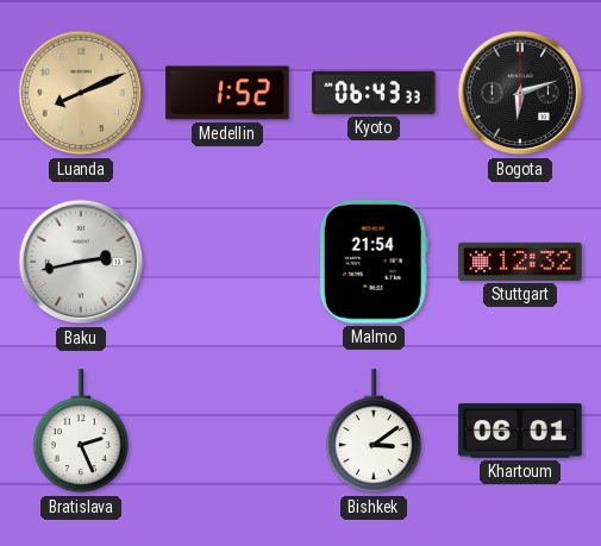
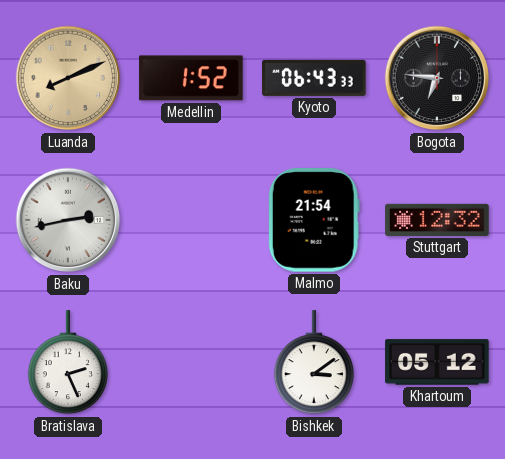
Bogota: 6:12 -> 6:46 (437, 78)
Khartoum: 06:01 -> 05:12 (437, 362)
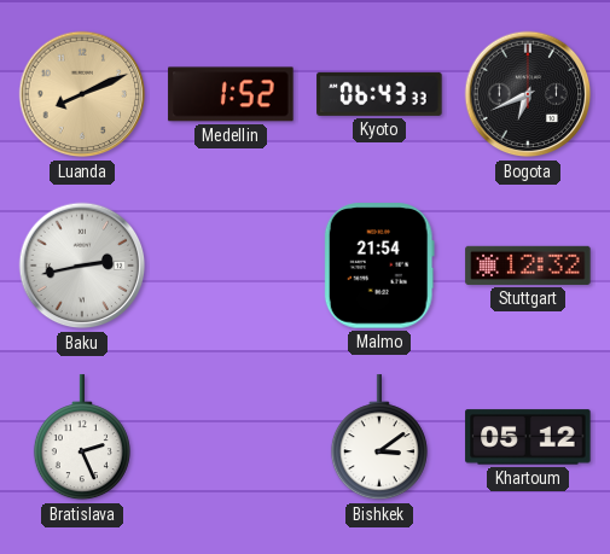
Bogota: 6:46 -> 6:41 (528, 94)
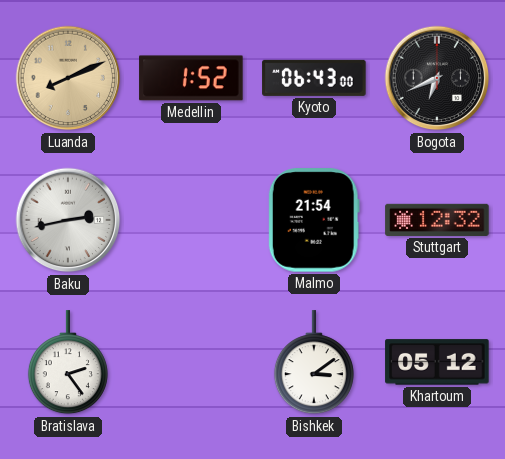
Kyoto: 06:43:33 -> 06:43:00 (314, 78)
Bratislava: 2:26 -> 2:24 (68, 363)
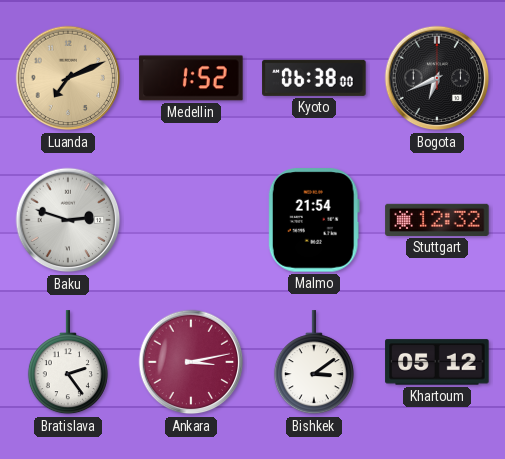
Luanda: 8:11 -> 7:11 (68, 78)
Kyoto: 06:43 -> 06:38 (314, 78)
Baku: 2:43 -> 2:48 (68, 220)
Ankara: none -> 3:13 (191, 362)
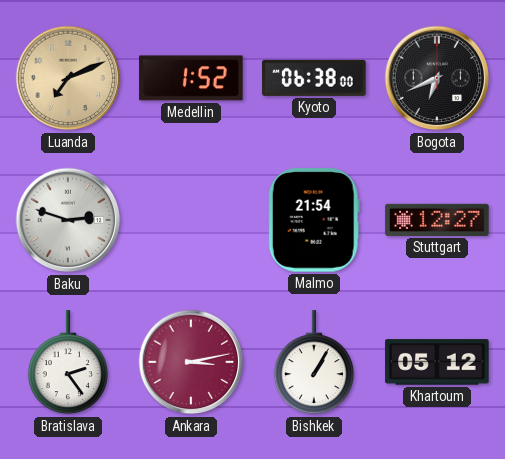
Stuttgart: 12:32 -> 12:27 (437, 220)
Bishkek: 3:09 -> 1:05 (314, 363)
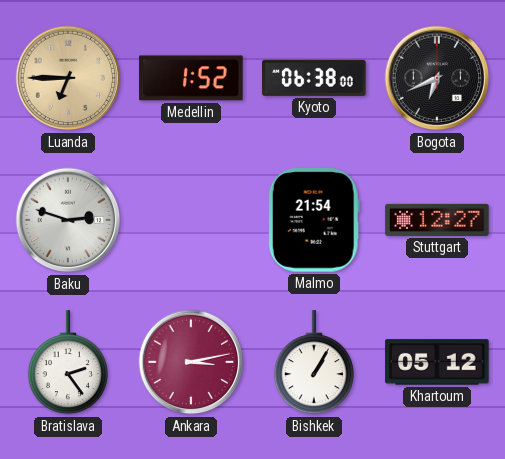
Luanda: 7:11 -> 6:45 (68, 78)
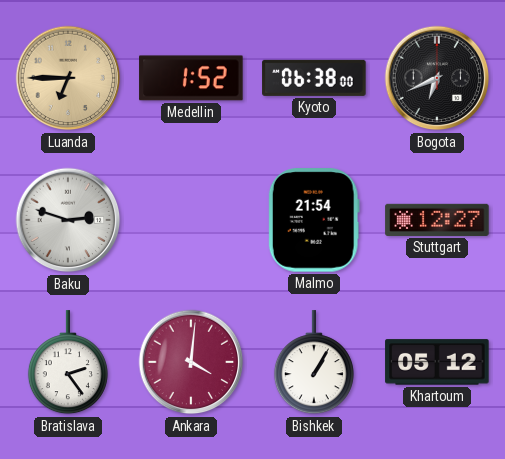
Ankara: 3:13 -> 4:01 (191, 362)
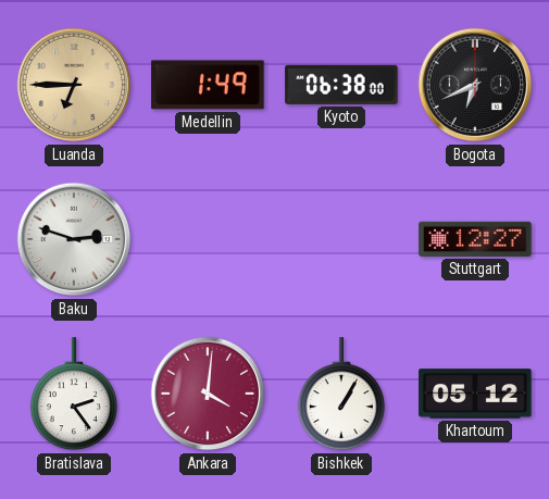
Medellin: 1:52 -> 1:49 (208, 85)
Malmo: 21:54 -> none (314, 220)
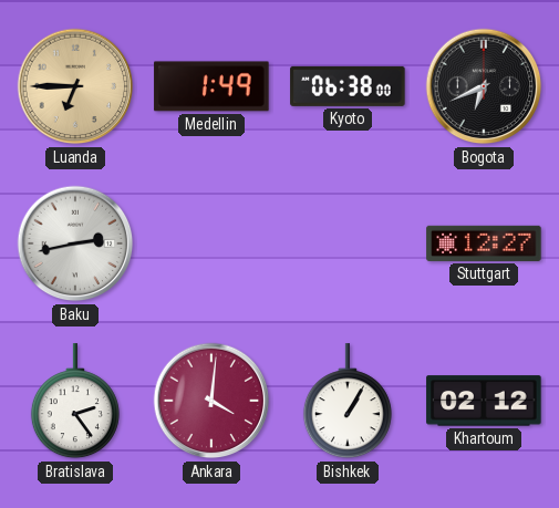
Baku: 2:48 -> 2:43 (75, 243)
Khartoum: 05:12 -> 02:12 (484, 401)
